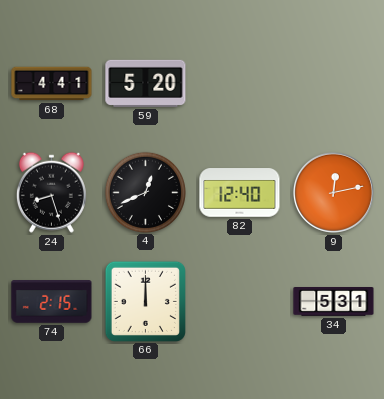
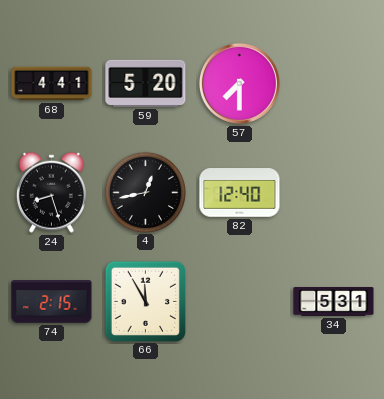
57: none -> 7:30 (239, 83)
4: 12:41 -> 12:43 (145, 192)
9: 12:13 -> none (333, 192)
66: 12:00 -> 11:55 (145, 301)
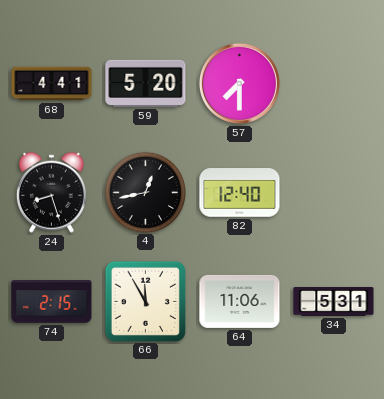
64: none -> 11:06 (240, 301)
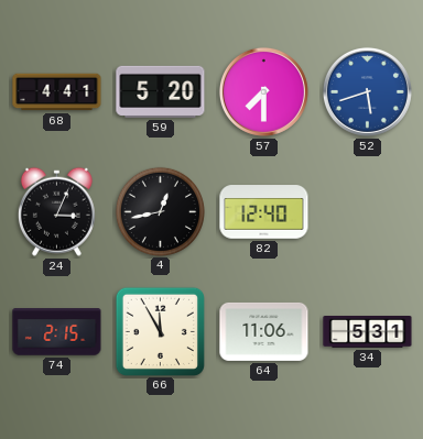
52: none -> 5:42 (367, 91)
24: 8:27 -> 3:04 (56, 211)
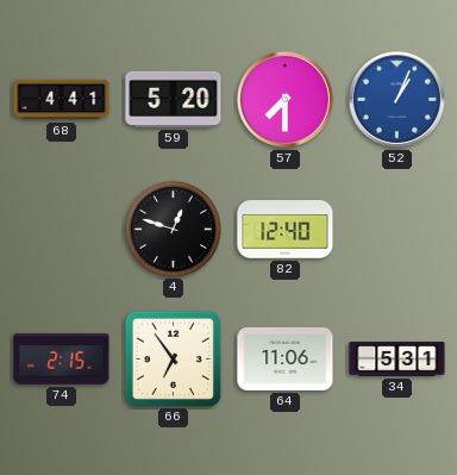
52: 5:42 -> 1:04 (396, 99)
24: 3:04 -> none (56, 211)
4: 12:43 -> 12:48 (173, 229)
66: 11:55 -> 6:54 (173, 358)
